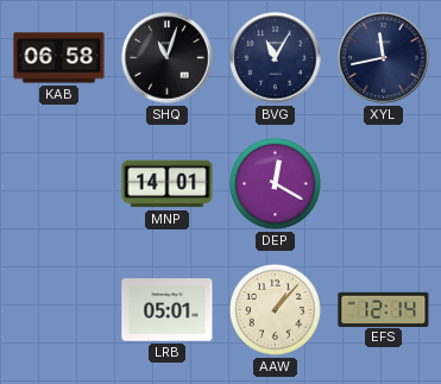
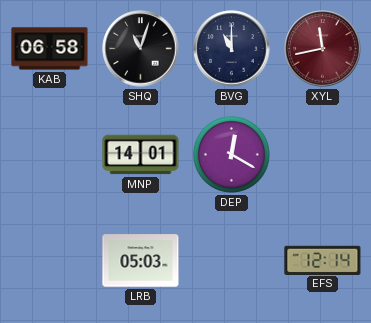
BVG: 11:05 -> 11:00 (232, 49)
XYL dial: navy -> burgundy (323, 49)
LRB: 05:01 -> 05:03 (141, 261)
AAW: 1:07 -> none (276, 310)
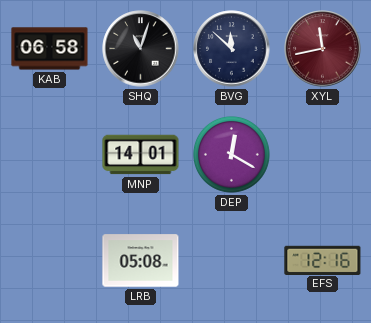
BVG: 11:00 -> 11:52 (232, 49)
LRB: 05:03 -> 05:08 (141, 261)
EFS: 12:14 -> 12:16 (323, 260)
